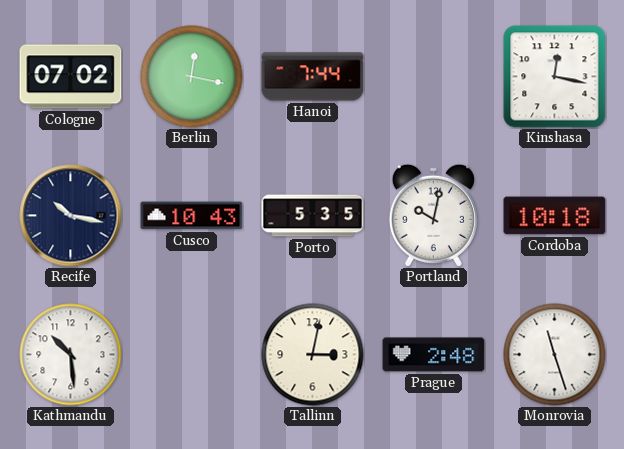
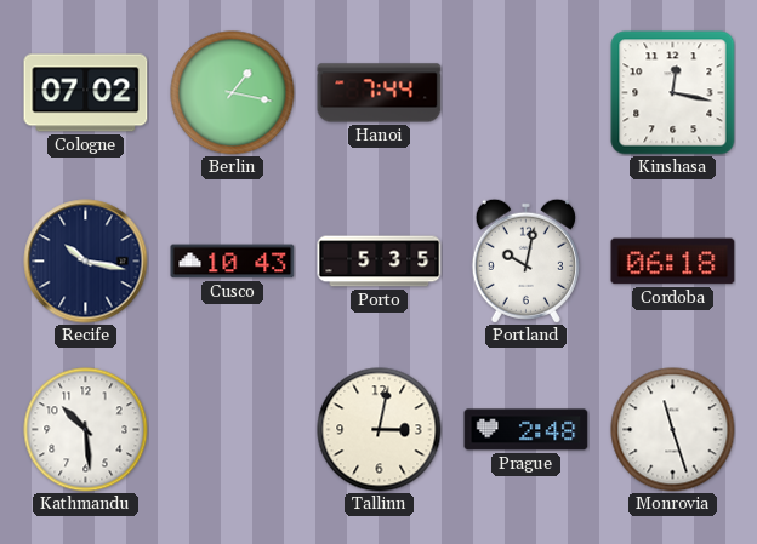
Berlin: 12:17 -> 1:17 (233, 93)
Cordoba: 10:18 -> 06:18 (673, 262)
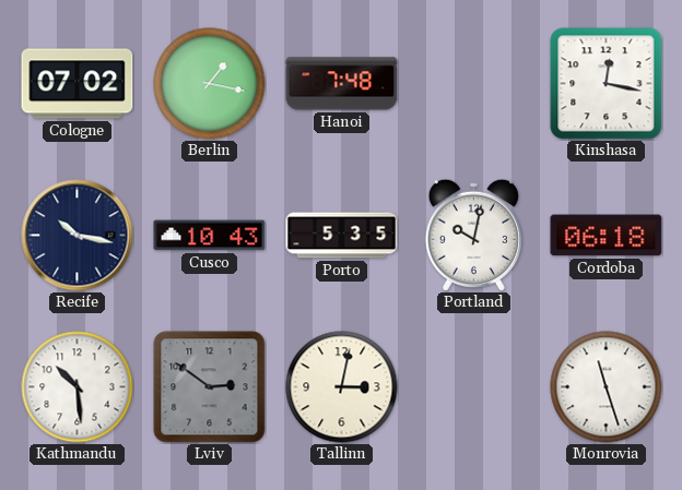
Hanoi: 7:44 -> 7:48 (342, 84)
Lviv: none -> 2:51 (210, 387)
Prague: 2:48 -> none (527, 430)
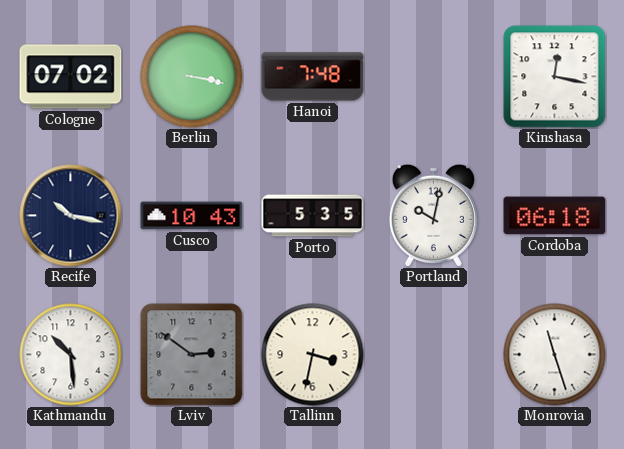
Berlin: 1:17 -> 3:17 (192, 77)
Tallinn: 3:02 -> 3:32 (313, 355)
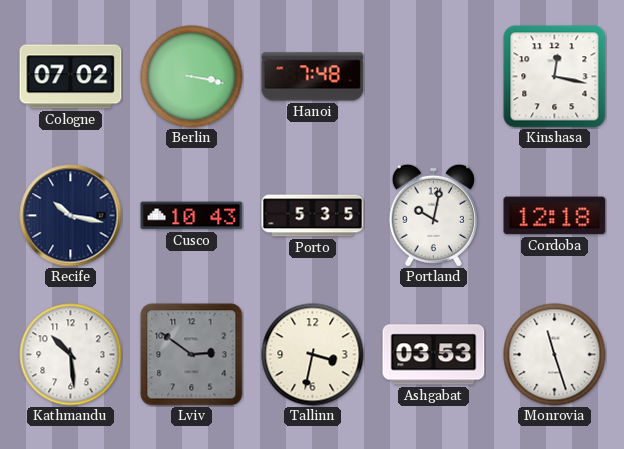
Cordoba: 06:18 -> 12:18 (555, 216)
Ashgabat: none -> 03:53 (434, 355)
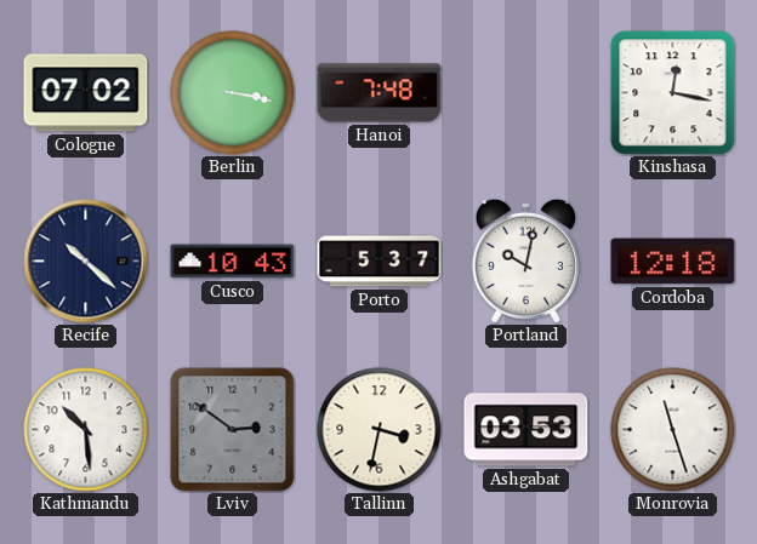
Recife: 10:17 -> 10:22 (86, 262)
Porto: 5:35 -> 5:37 (380, 262)
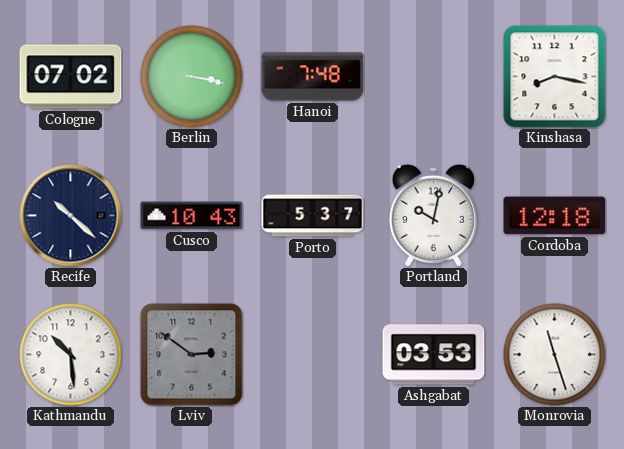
Kinshasa: 12:17 -> 8:17 (555, 77)
Tallinn: 3:32 -> none (380, 430)
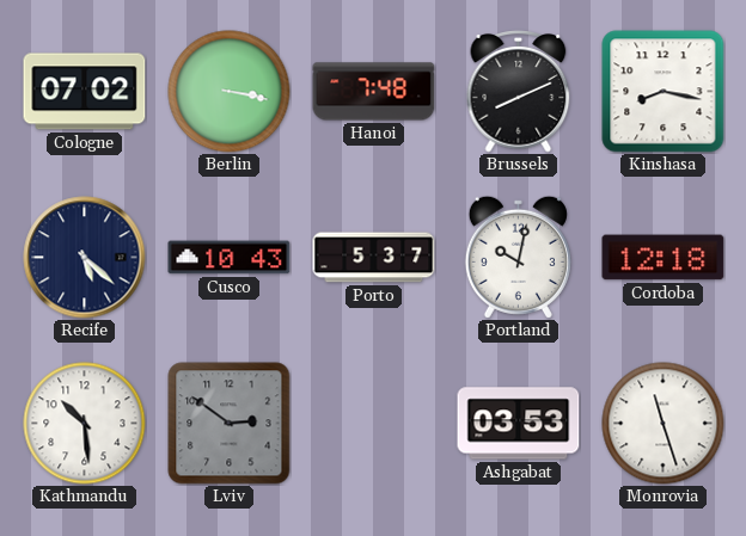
Brussels: none -> 8:11 (519, 92)
Recife: 10:22 -> 5:22 (85, 258)
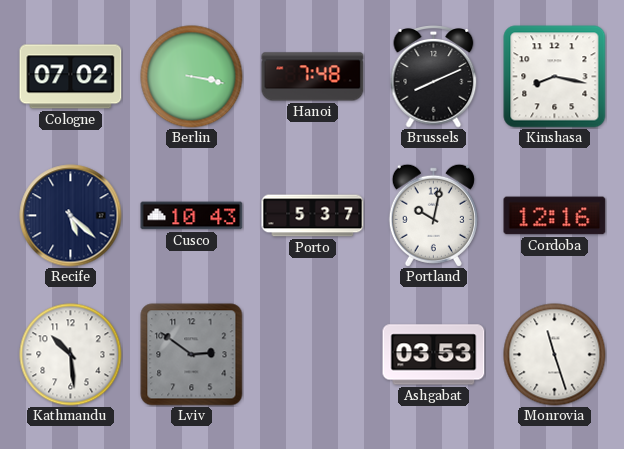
Cordoba: 12:18 -> 12:16 (555, 216)
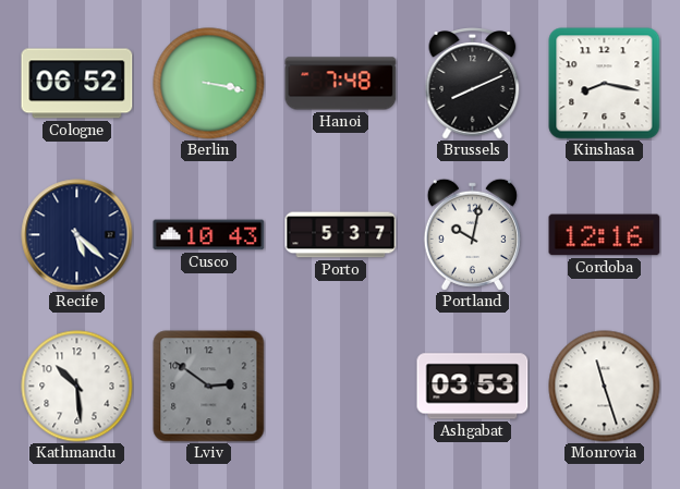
Cologne: 07:02 -> 06:52 (77, 84)
